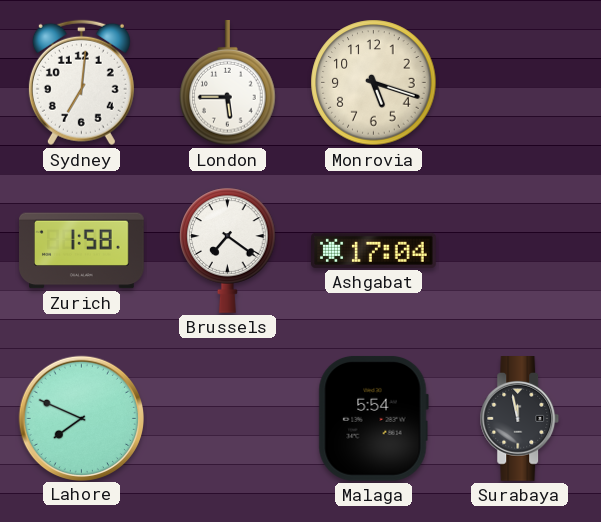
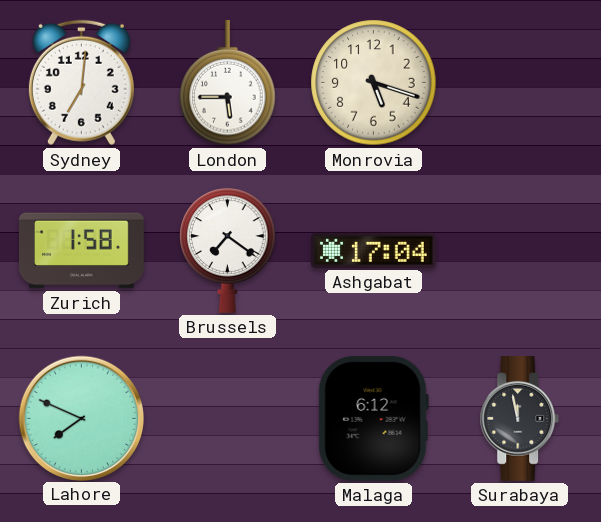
Malaga: 5:54 -> 6:12 (373, 418)
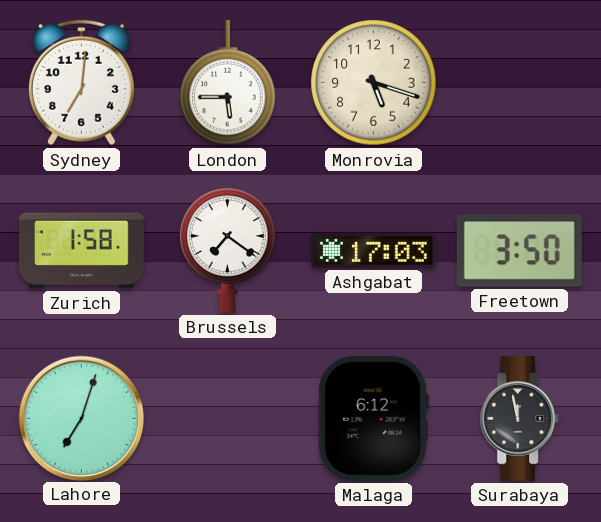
Ashgabat: 17:04 -> 17:03 (374, 250)
Freetown: none -> 3:50 (519, 251)
Lahore: 7:49 -> 7:03 (81, 418)
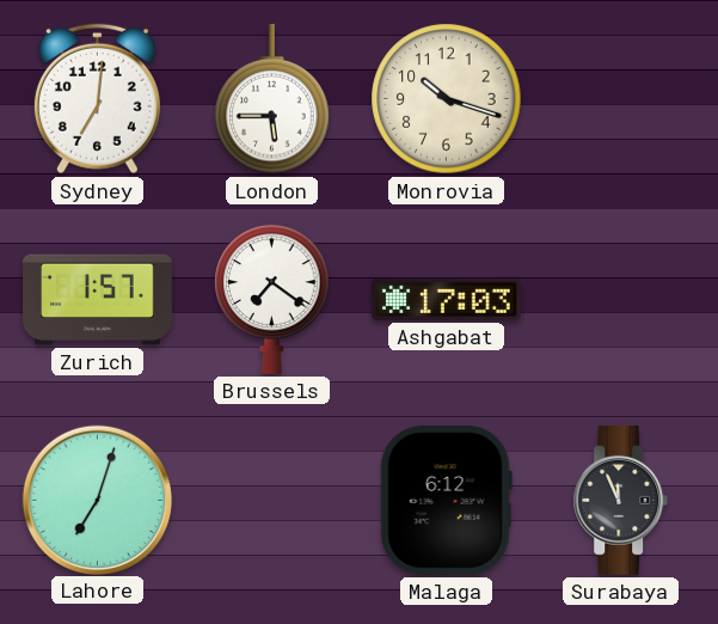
Monrovia: 5:18 -> 10:18 (447, 99)
Zurich: 1:58 -> 1:57 (98, 300)
Freetown: 3:50 -> none (519, 251)
Surabaya: 11:58 -> 11:56 (621, 501)
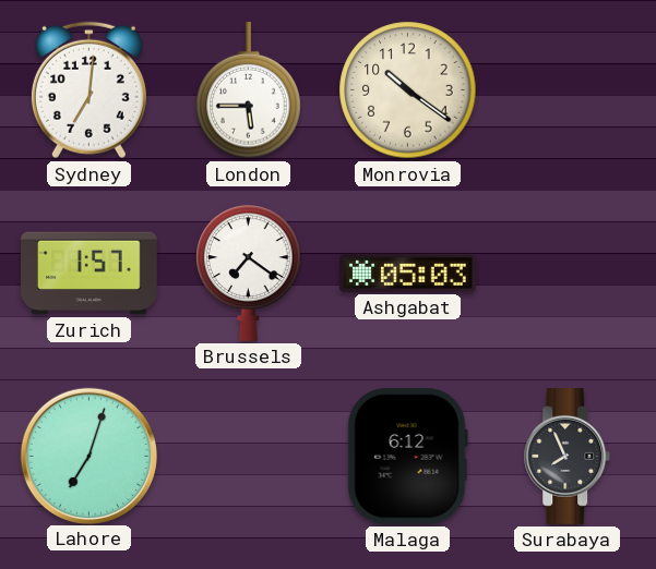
Monrovia: 10:18 -> 10:21 (408, 90)
Ashgabat: 17:03 -> 05:03 (408, 273)
Surabaya: 11:56 -> 7:56 (568, 457)
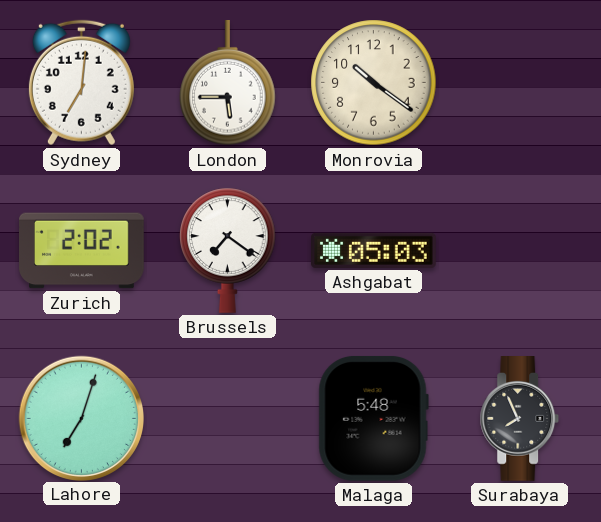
Zurich: 1:57 -> 2:02 (82, 251)
Malaga: 6:12 -> 5:48 (373, 418)
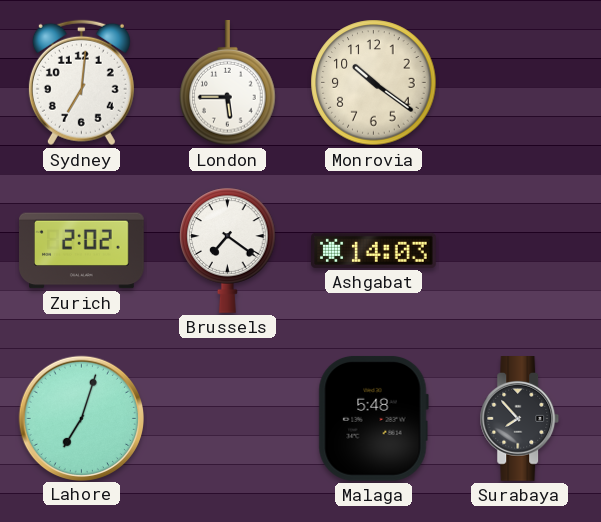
Ashgabat: 05:03 -> 14:03 (374, 250)
Surabaya: 7:56 -> 7:53 (520, 419)
